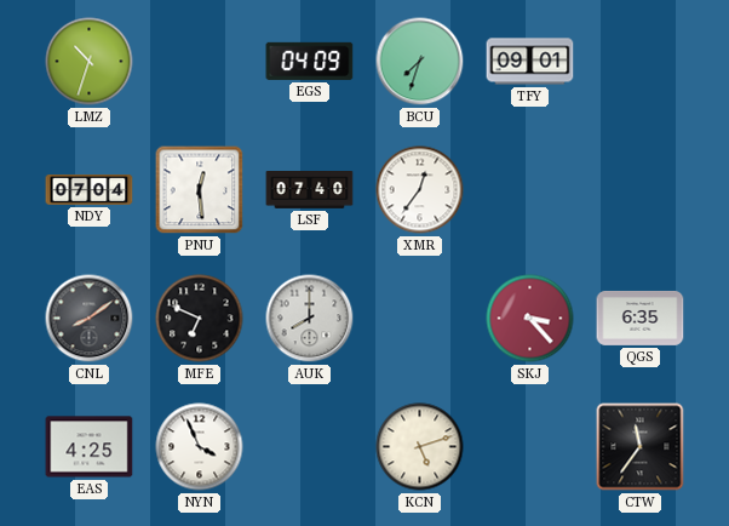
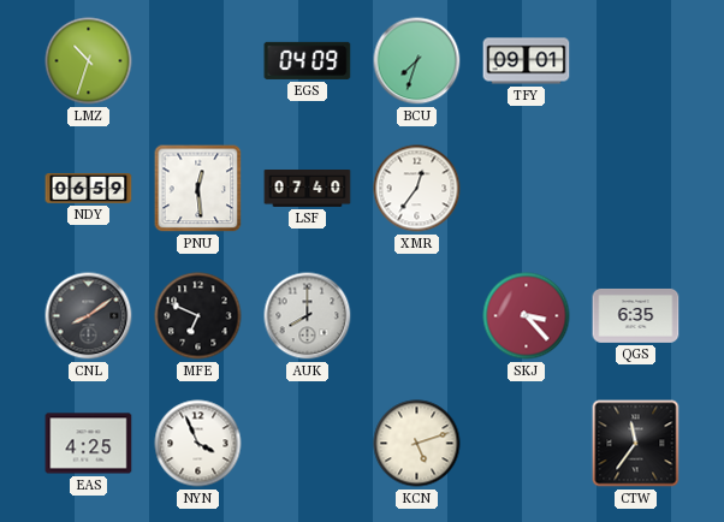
NDY: 07:04 -> 06:59 (89, 189)
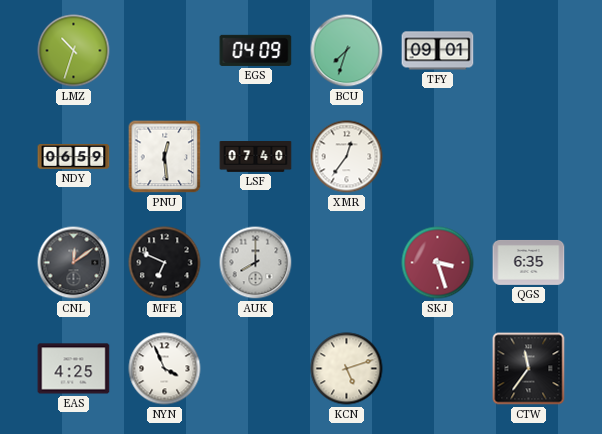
CNL: 8:09 -> 12:09 (74, 263)
SKJ: 3:23 -> 3:27 (438, 263)
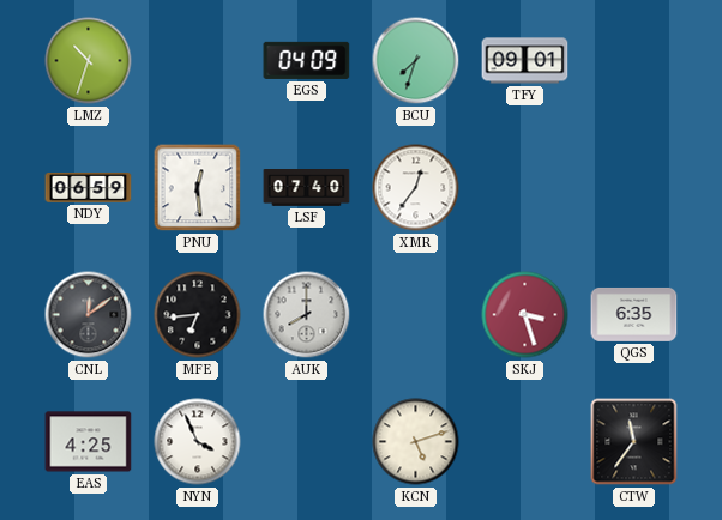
MFE: 6:49 -> 6:44 (198, 315)
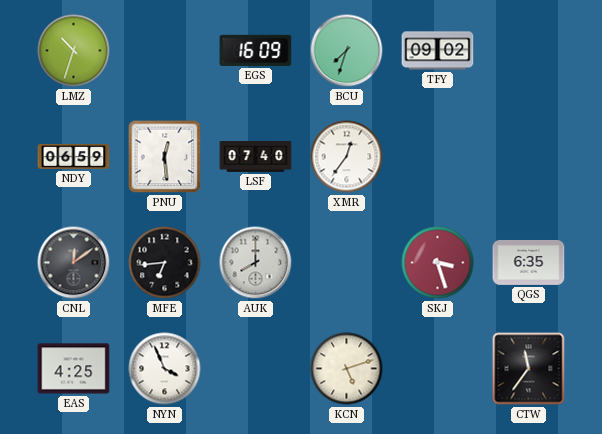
EGS: 04:09 -> 16:09 (256, 50)
TFY: 09:01 -> 09:02 (438, 51)
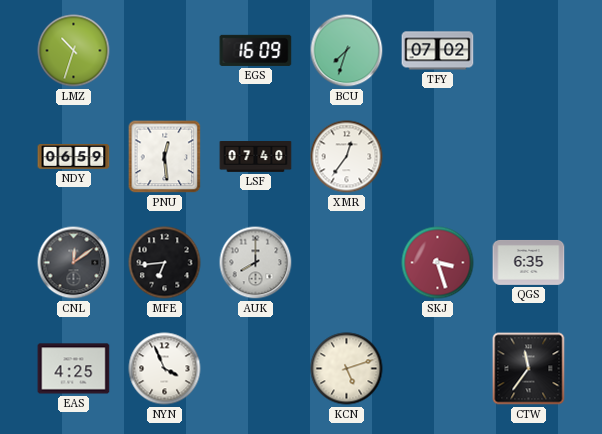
TFY: 09:02 -> 07:02 (438, 51)
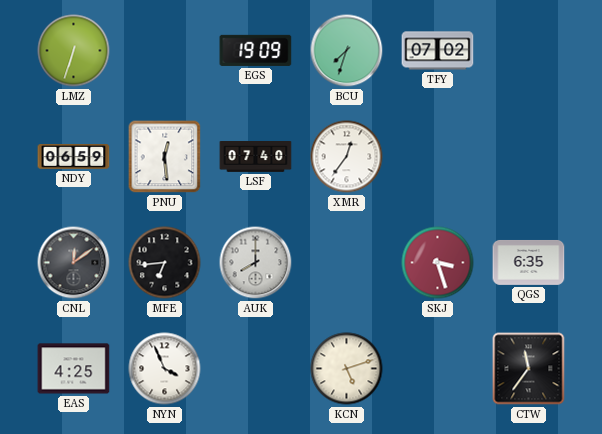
LMZ: 10:33 -> 6:33 (74, 51)
EGS: 16:09 -> 19:09 (256, 50)
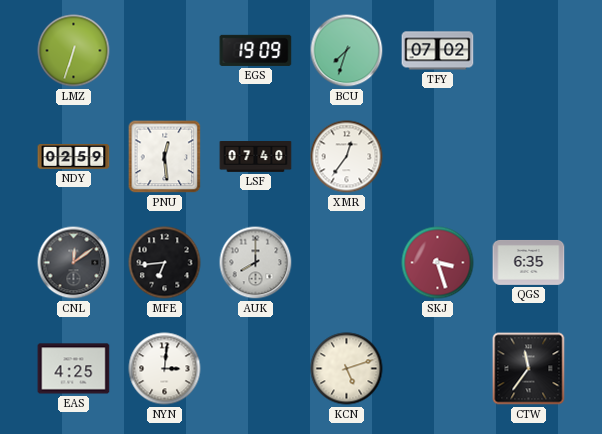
NDY: 06:59 -> 02:59 (74, 157)
NYN: 3:56 -> 3:01 (165, 369)
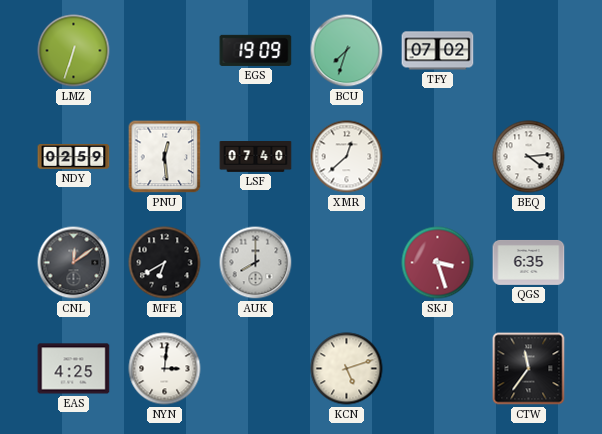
XMR: 12:36 -> 12:38 (347, 157)
BEQ: none -> 4:14 (529, 157)
MFE: 6:44 -> 6:40 (165, 263)
